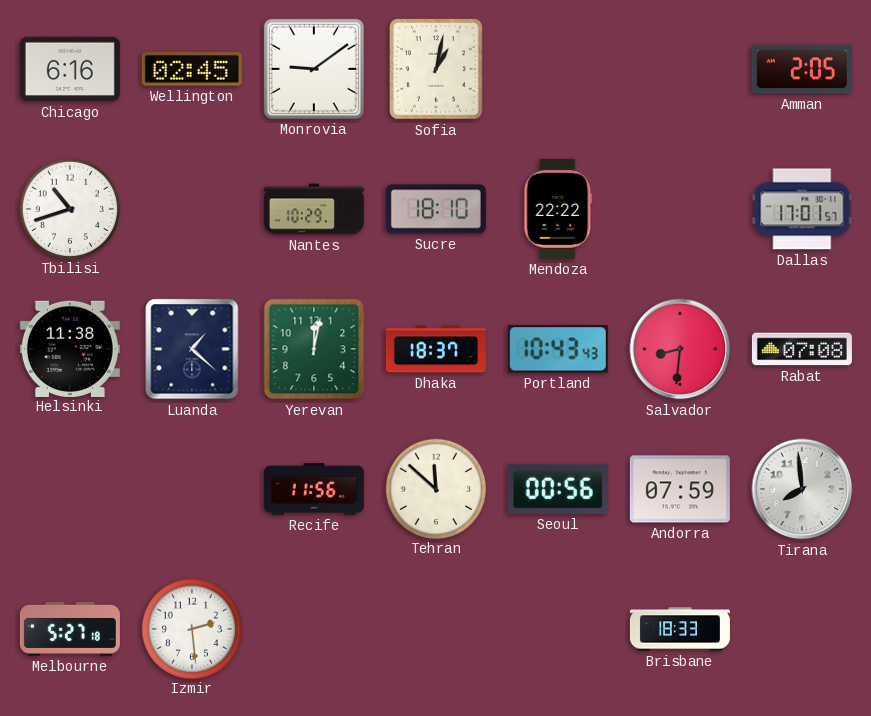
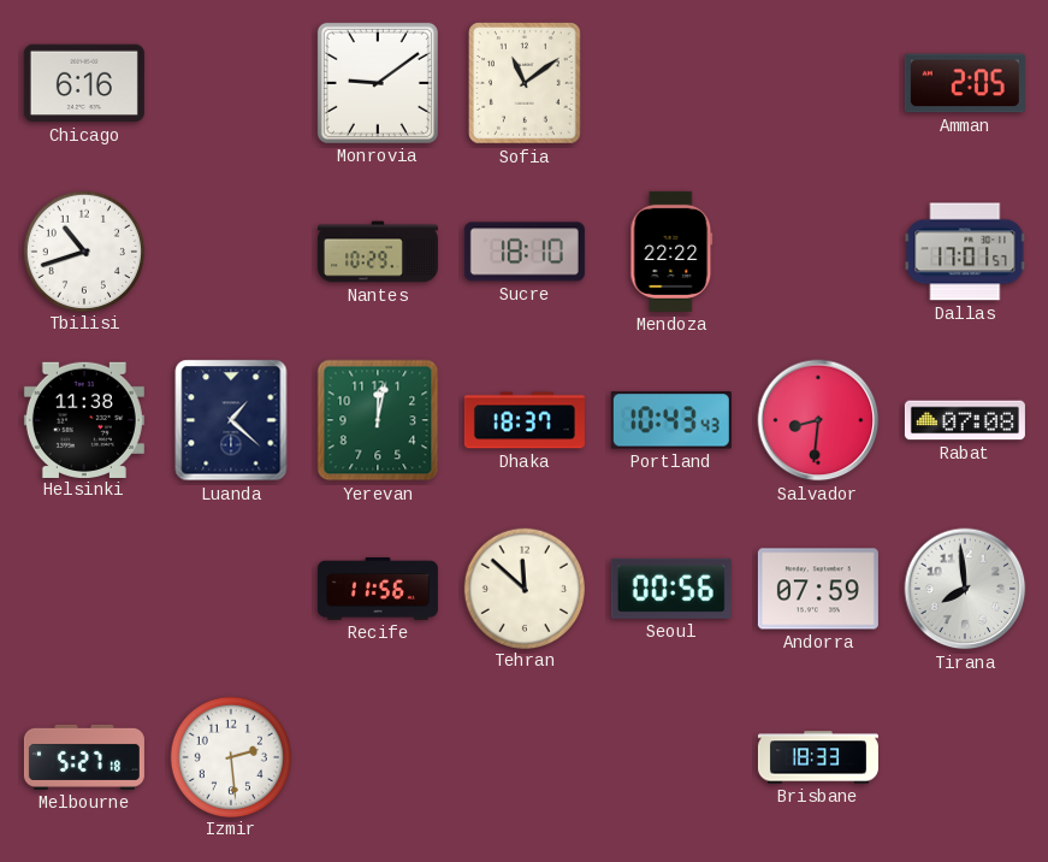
Wellington: 02:45 -> none (192, 70)
Sofia: 1:02 -> 11:09 (526, 84)
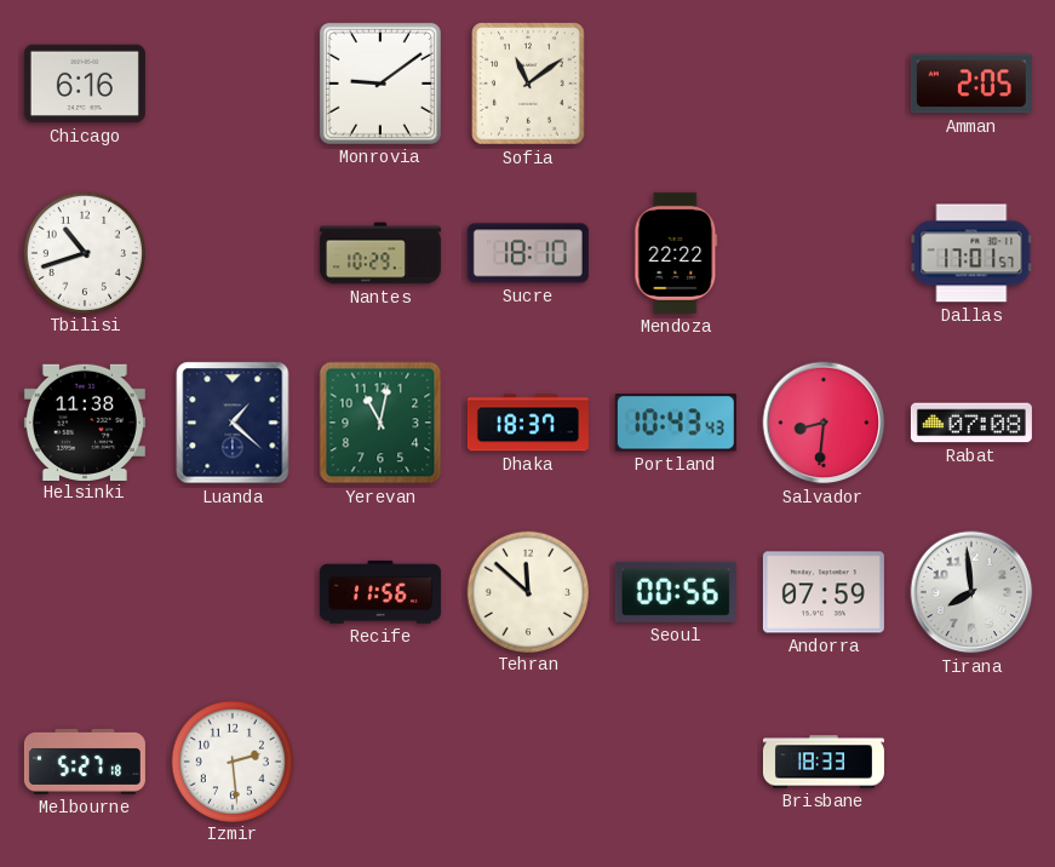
Yerevan: 12:02 -> 11:02 (380, 423)
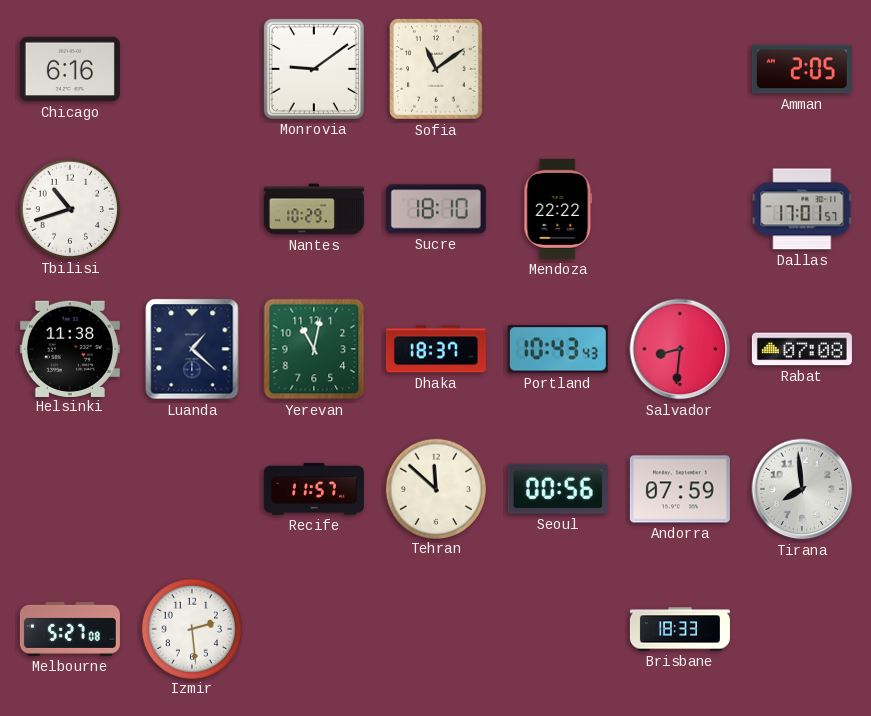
Recife: 11:56 -> 11:57 (314, 489)
Melbourne: 5:27:18 -> 5:27:08 (70, 629)
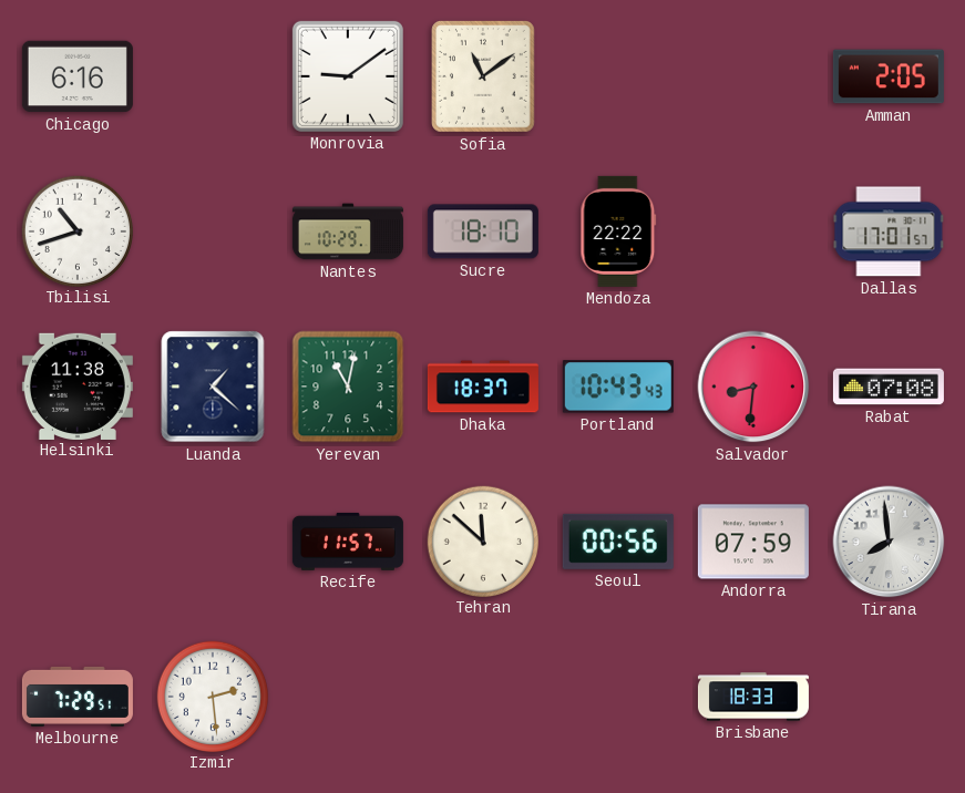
Melbourne: 5:27 -> 7:29 (78, 697)
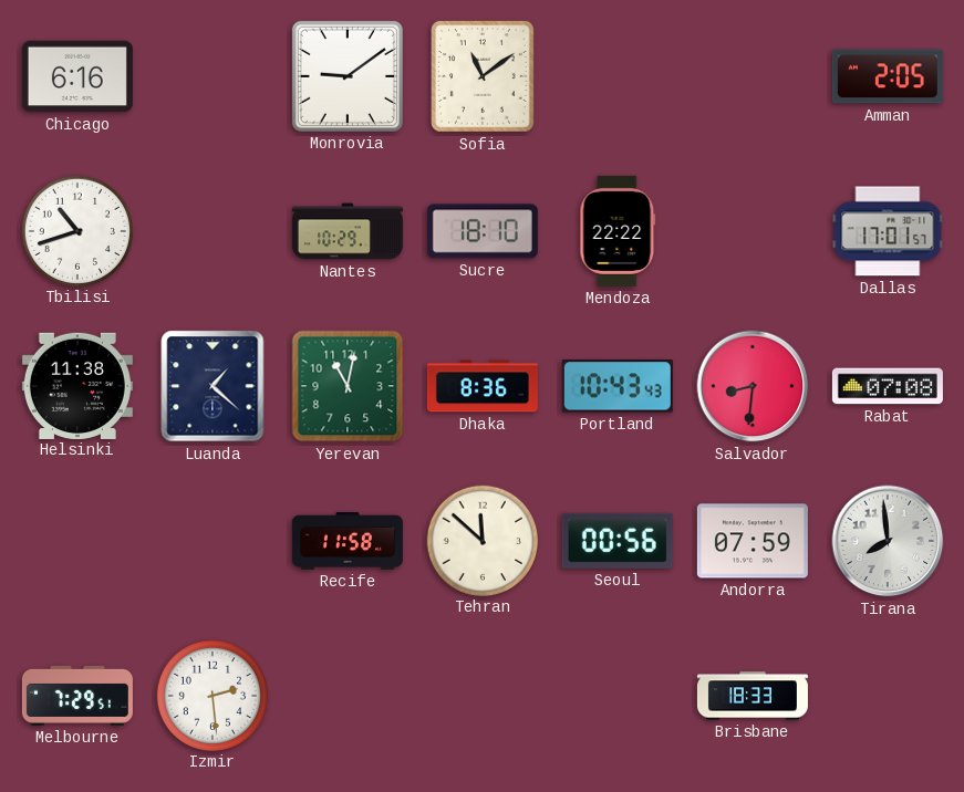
Dhaka: 18:37 -> 8:36 (483, 386)
Recife: 11:57 -> 11:58 (348, 541)
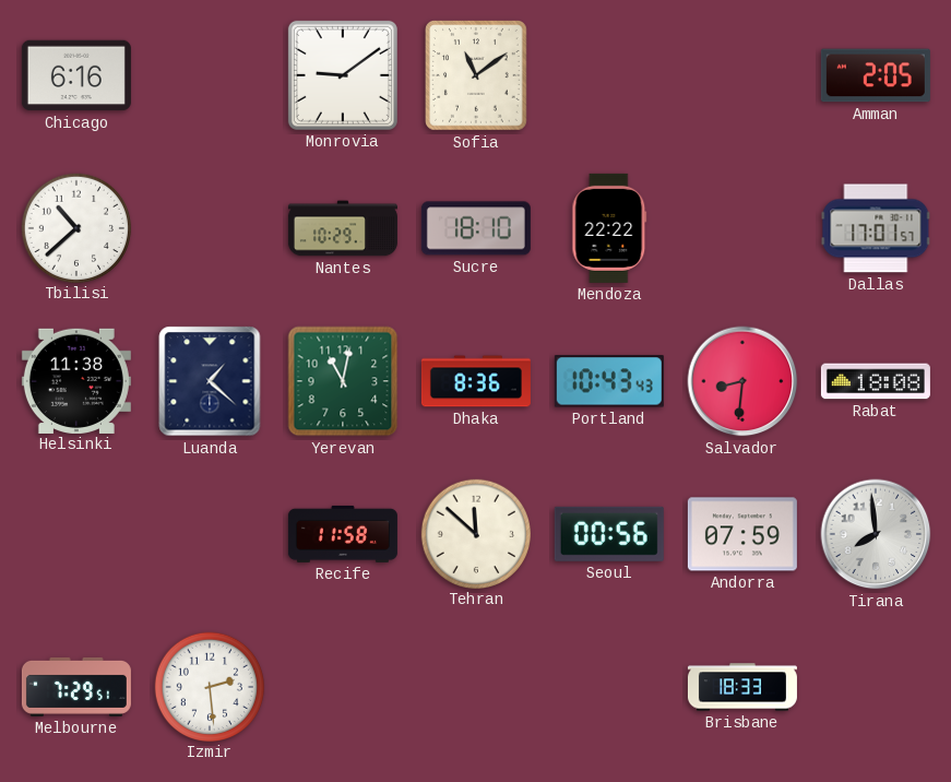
Tbilisi: 10:42 -> 10:38 (75, 227)
Rabat: 07:08 -> 18:08 (876, 381)
